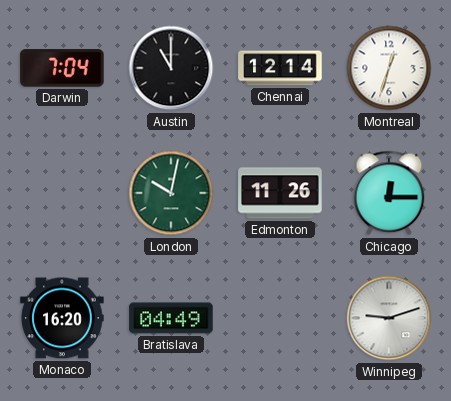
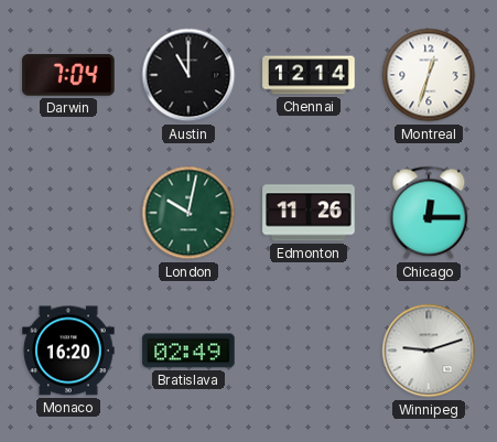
Bratislava: 04:49 -> 02:49 (188, 351)
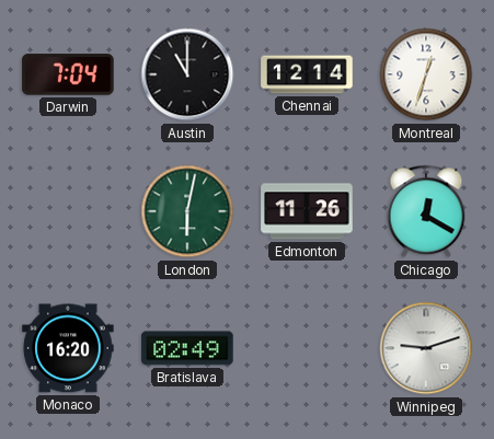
London: 10:02 -> 6:02 (187, 211)
Chicago: 12:15 -> 12:20 (426, 211)
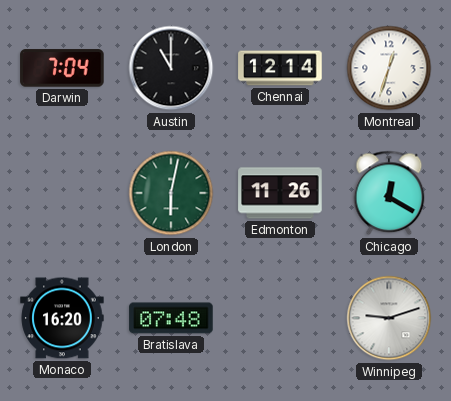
Bratislava: 02:49 -> 07:48 (171, 318)
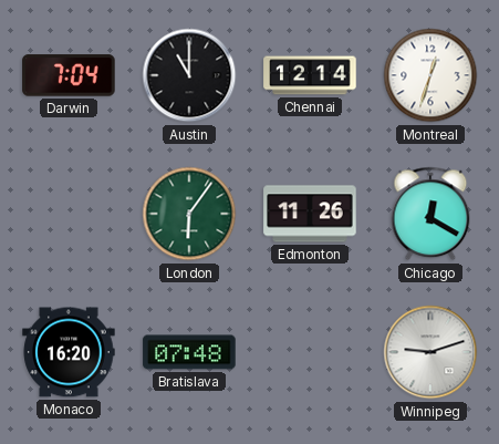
London: 6:02 -> 6:06 (189, 214)
